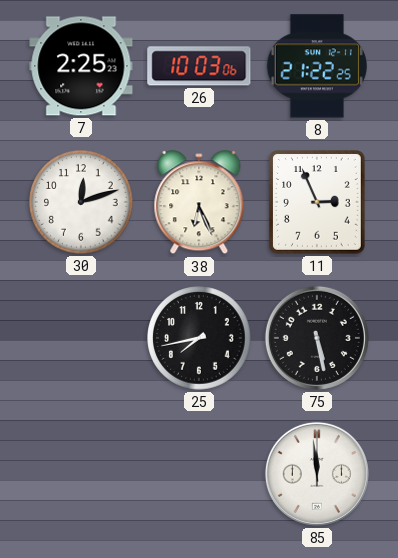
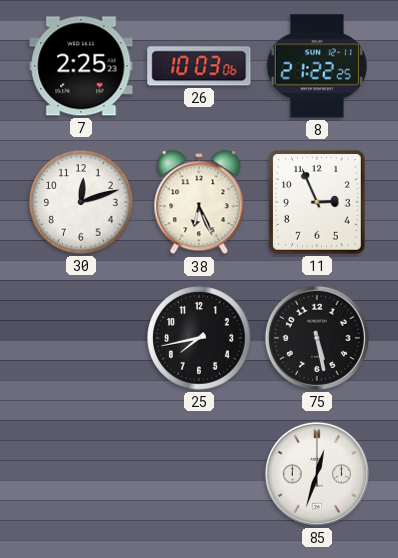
85: 11:59 -> 12:33 (317, 474)
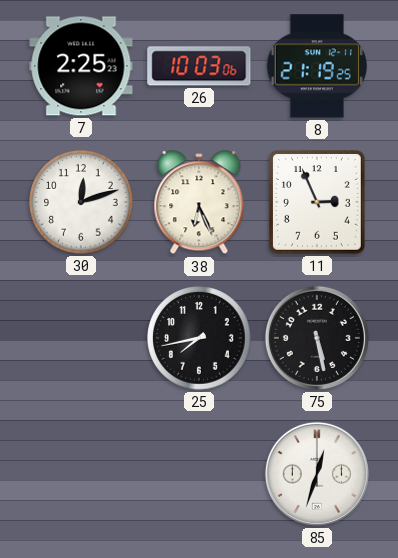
8: 21:22 -> 21:19 (317, 66)
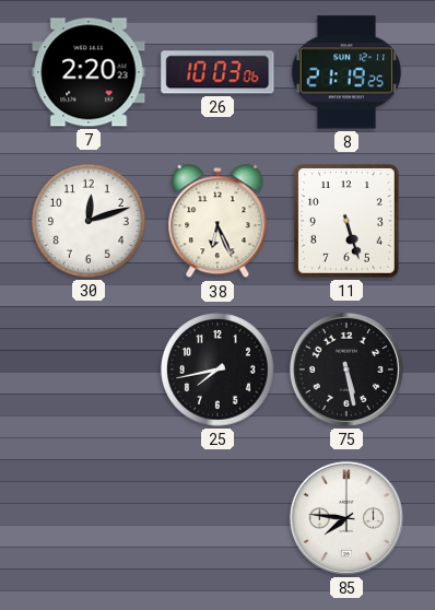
7: 2:25 -> 2:20 (89, 72)
11: 2:56 -> 5:27 (346, 222)
85: 12:33 -> 7:46 (346, 518)
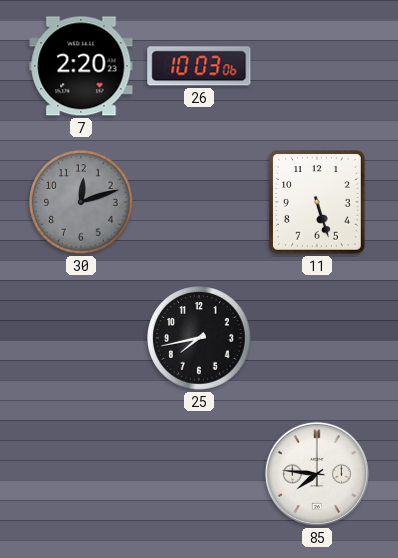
8: 21:19 -> none (346, 72)
30 dial: white -> grey (81, 202)
38: 6:26 -> none (217, 222)
75: 5:28 -> none (346, 369)
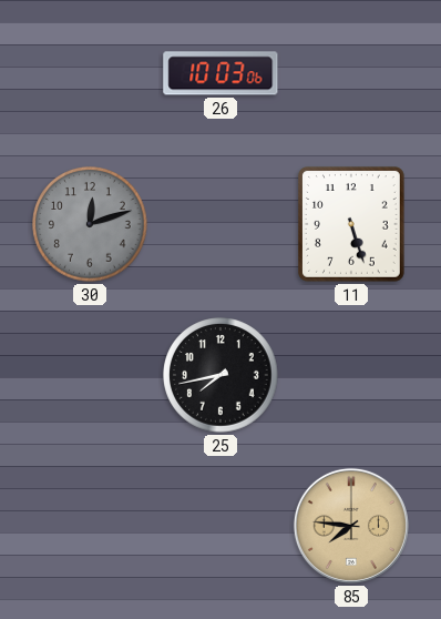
7: 2:20 -> none (81, 66)
85 dial: white -> champagne (351, 526)
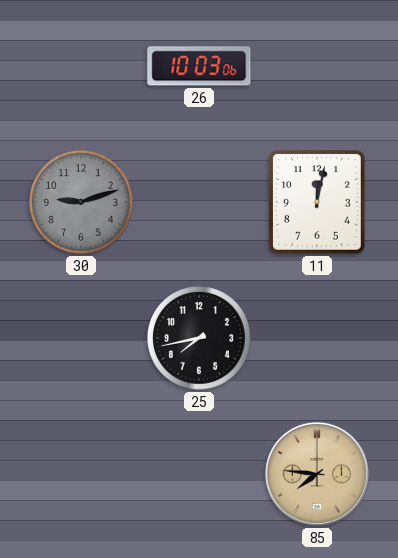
30: 12:12 -> 9:12 (81, 202)
11: 5:27 -> 12:02 (317, 203)
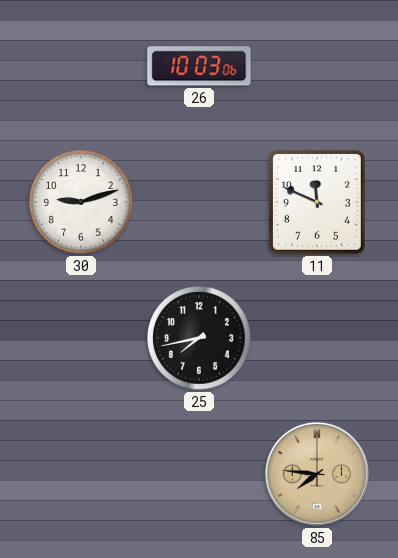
30 dial: grey -> white (81, 202)
11: 12:02 -> 11:49 (317, 203)
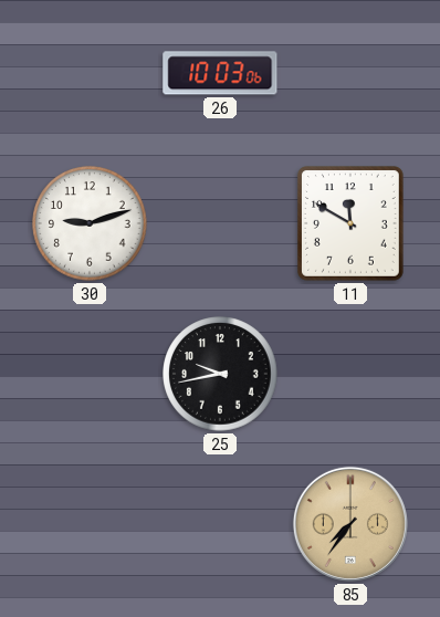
11: 11:49 -> 11:50 (350, 224)
25: 7:43 -> 9:43 (220, 374)
85: 7:46 -> 7:36 (350, 524)
